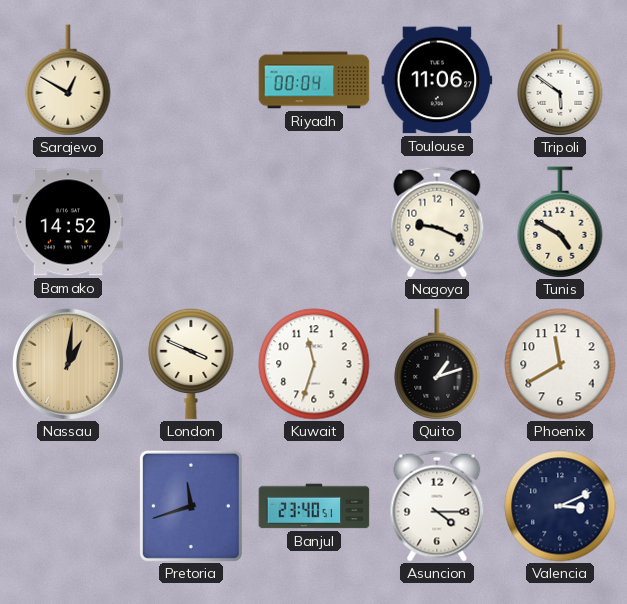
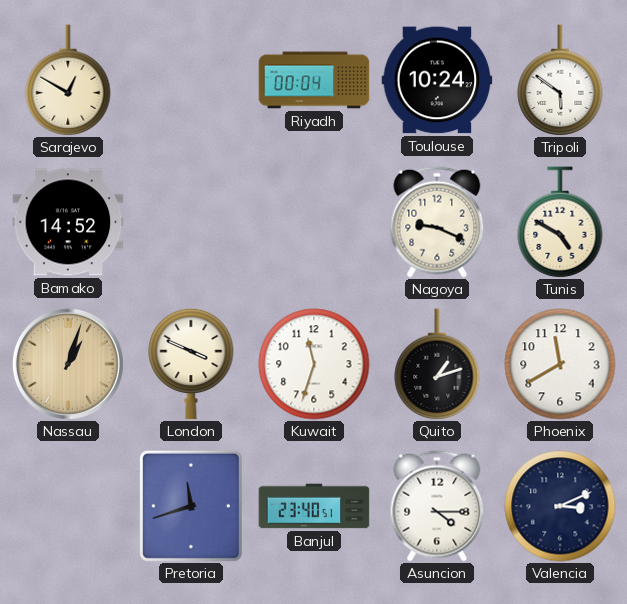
Toulouse: 11:06 -> 10:24 (437, 80)
Nassau: 1:01 -> 1:03 (68, 364)
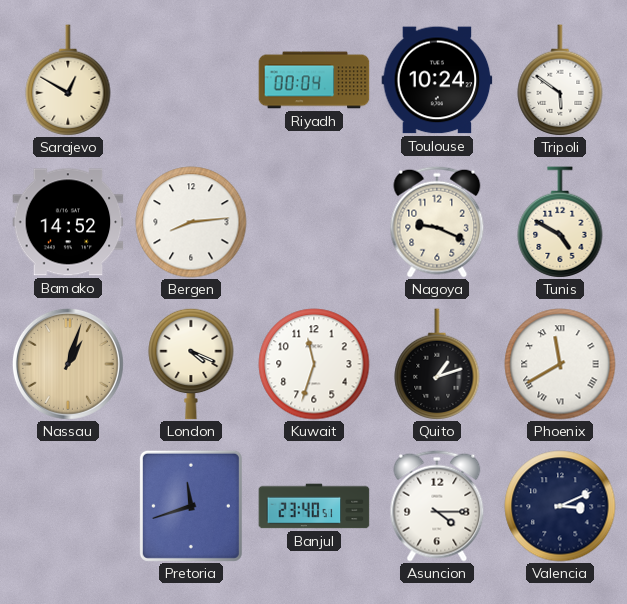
Bergen: none -> 8:14 (191, 222)
London: 3:49 -> 4:19 (191, 364)
Phoenix numerals: Arabic -> Roman (560, 364)
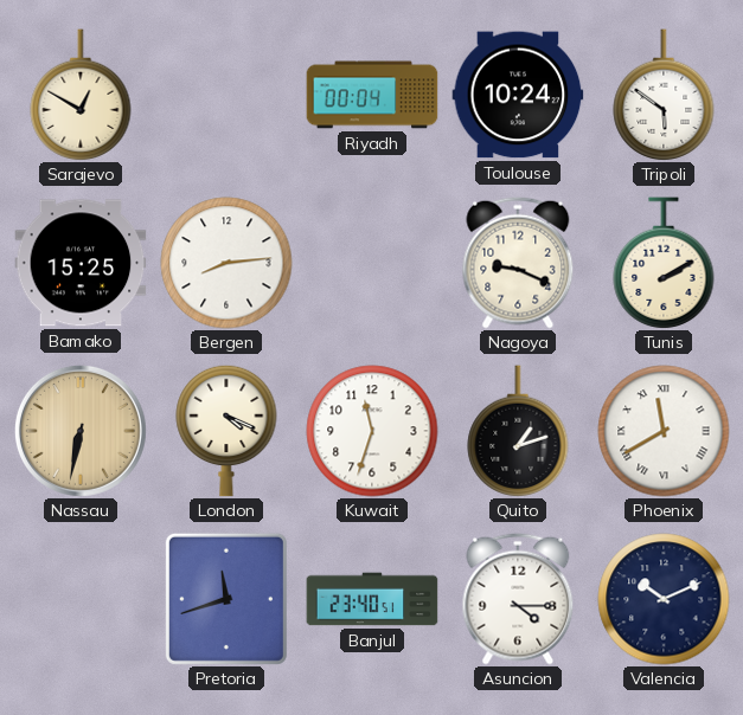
Bamako: 14:52 -> 15:25 (81, 263)
Tunis: 4:50 -> 2:10 (664, 263)
Nassau: 1:03 -> 6:32 (81, 431)
Valencia: 3:11 -> 10:11 (664, 599)
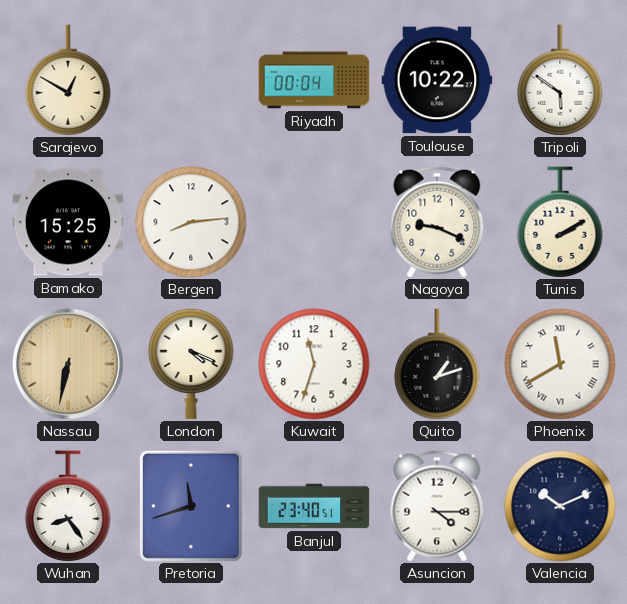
Toulouse: 10:24 -> 10:22 (437, 80)
Wuhan: none -> 8:24 (68, 506)
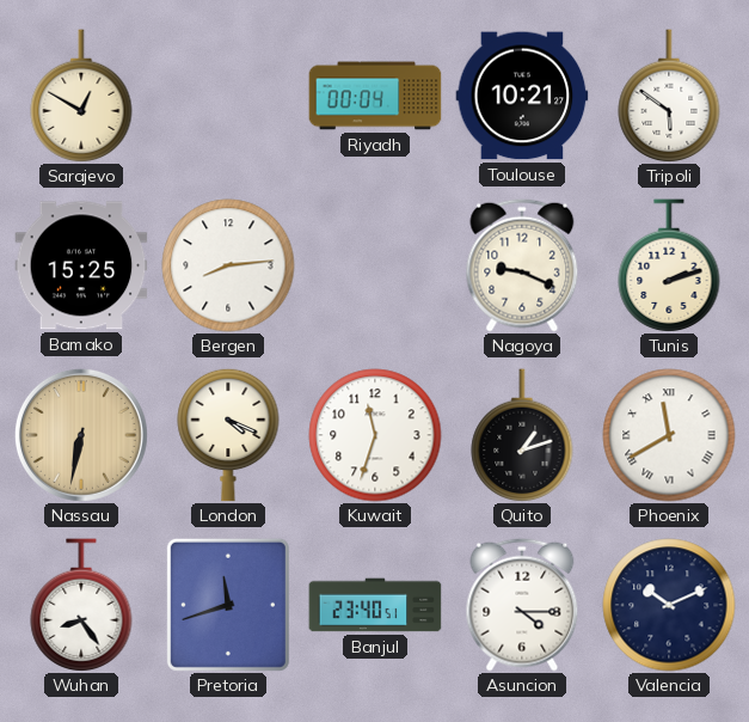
Toulouse: 10:22 -> 10:21 (522, 96)
Tunis: 2:10 -> 2:12 (669, 265)
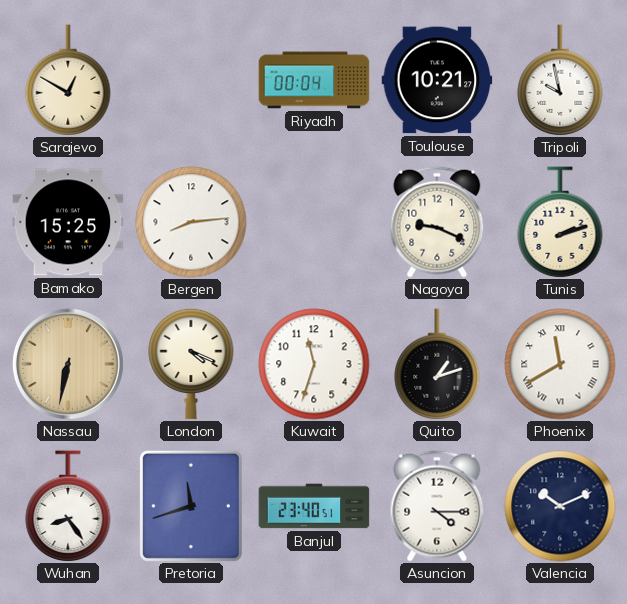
Tripoli: 5:51 -> 9:58 (560, 80)
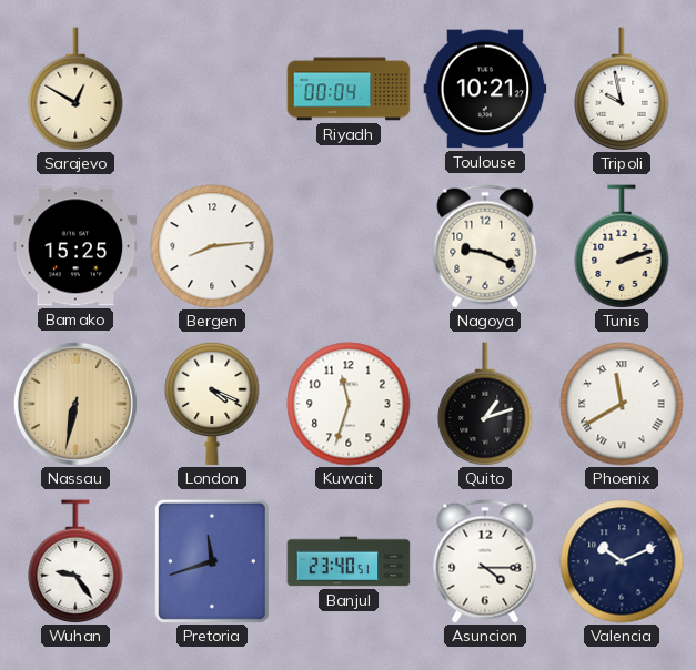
Wuhan: 8:24 -> 9:24 (75, 561)
